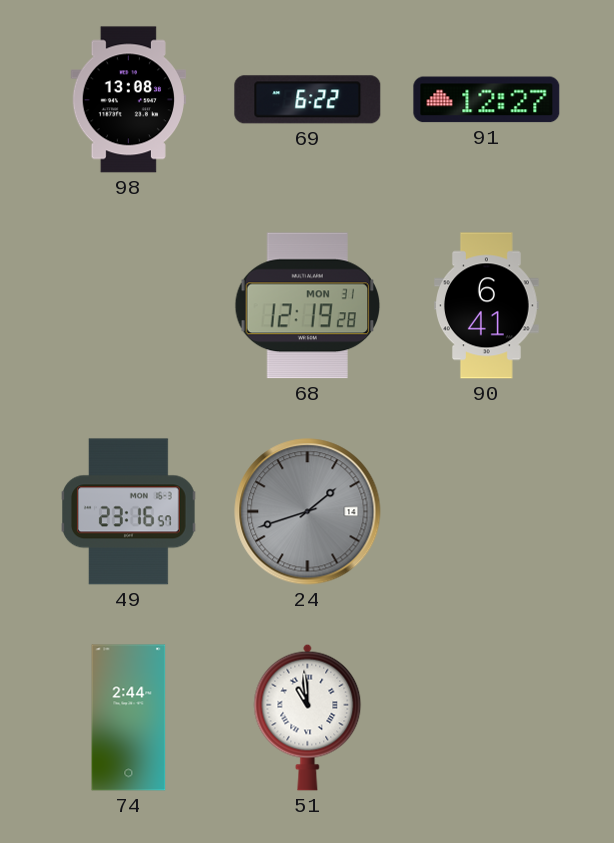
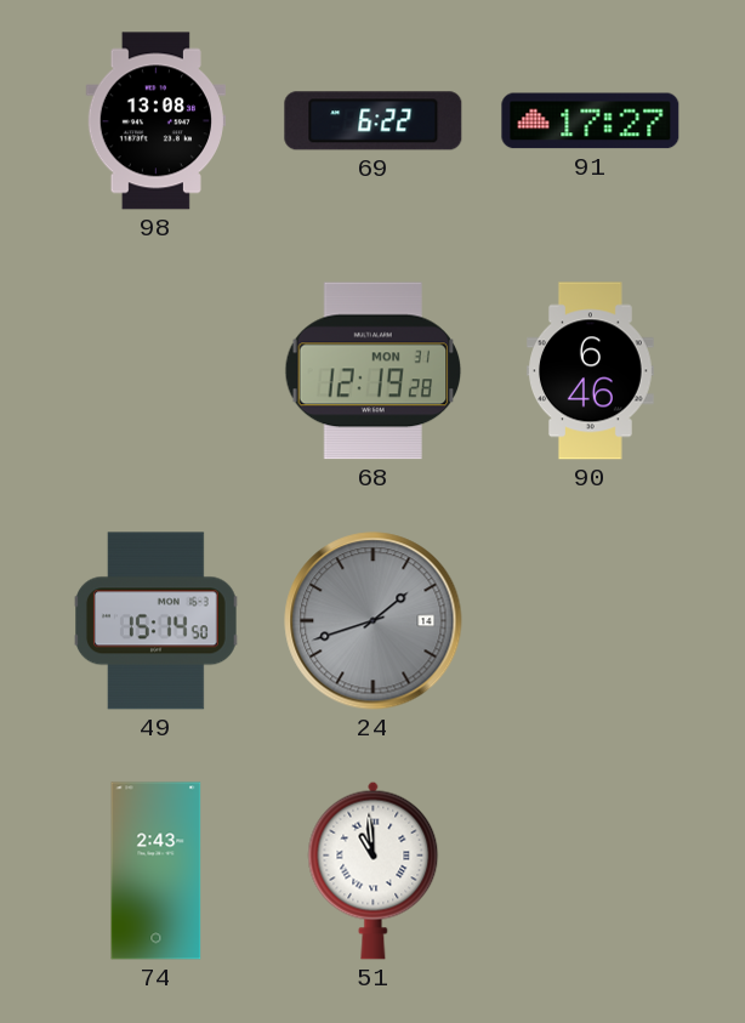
91: 12:27 -> 17:27 (591, 121)
90: 6:41 -> 6:46 (591, 371)
49: 23:16 -> 15:14 (157, 621)
74: 2:44 -> 2:43 (157, 871)
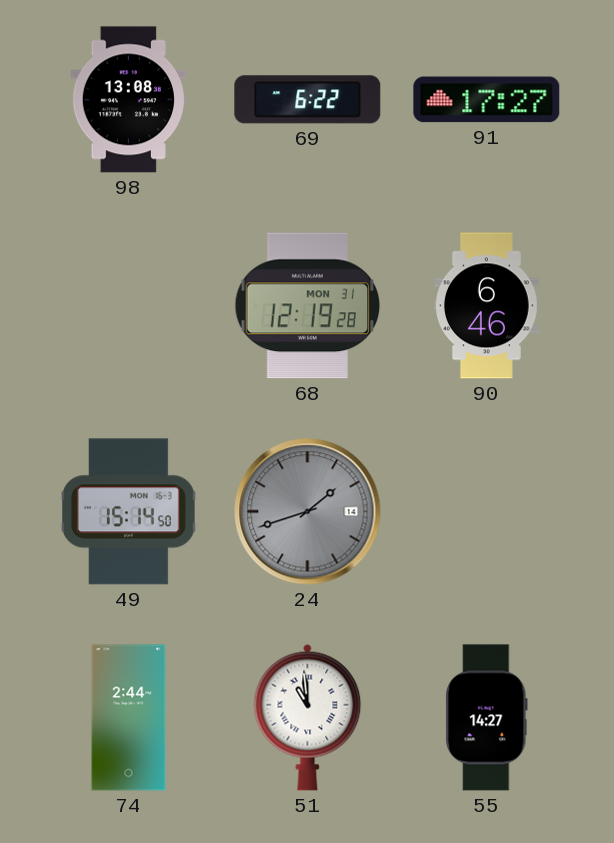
74: 2:43 -> 2:44 (129, 718)
55: none -> 14:27 (487, 718)
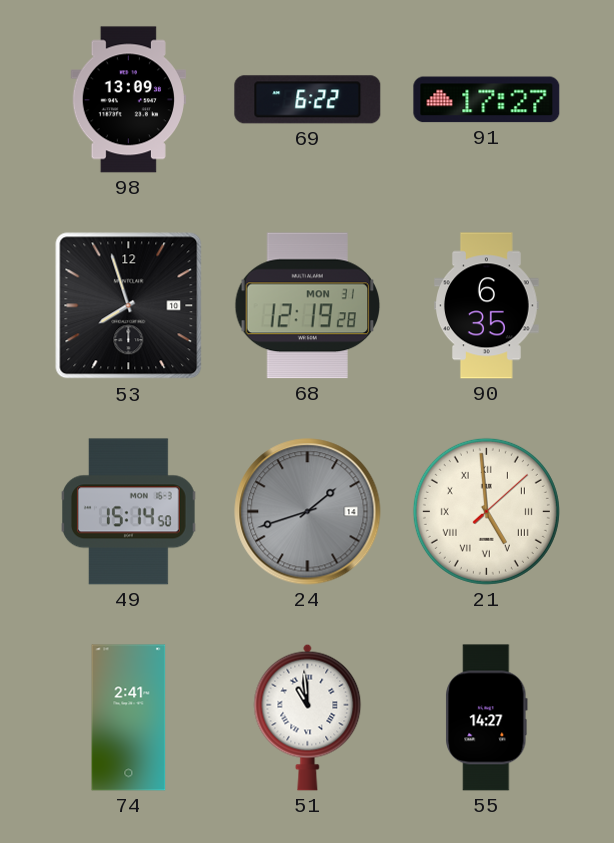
98: 13:08 -> 13:09 (128, 100)
53: none -> 7:57 (129, 306)
90: 6:46 -> 6:35 (487, 306)
21: none -> 4:59 (486, 511)
74: 2:44 -> 2:41 (129, 718)
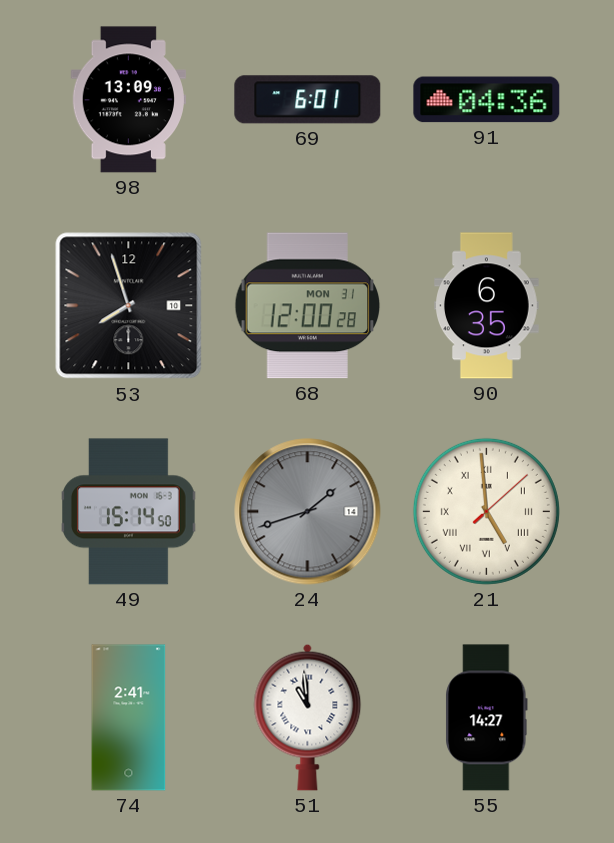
69: 6:22 -> 6:01 (308, 100)
91: 17:27 -> 04:36 (487, 100)
68: 12:19 -> 12:00 (308, 306)
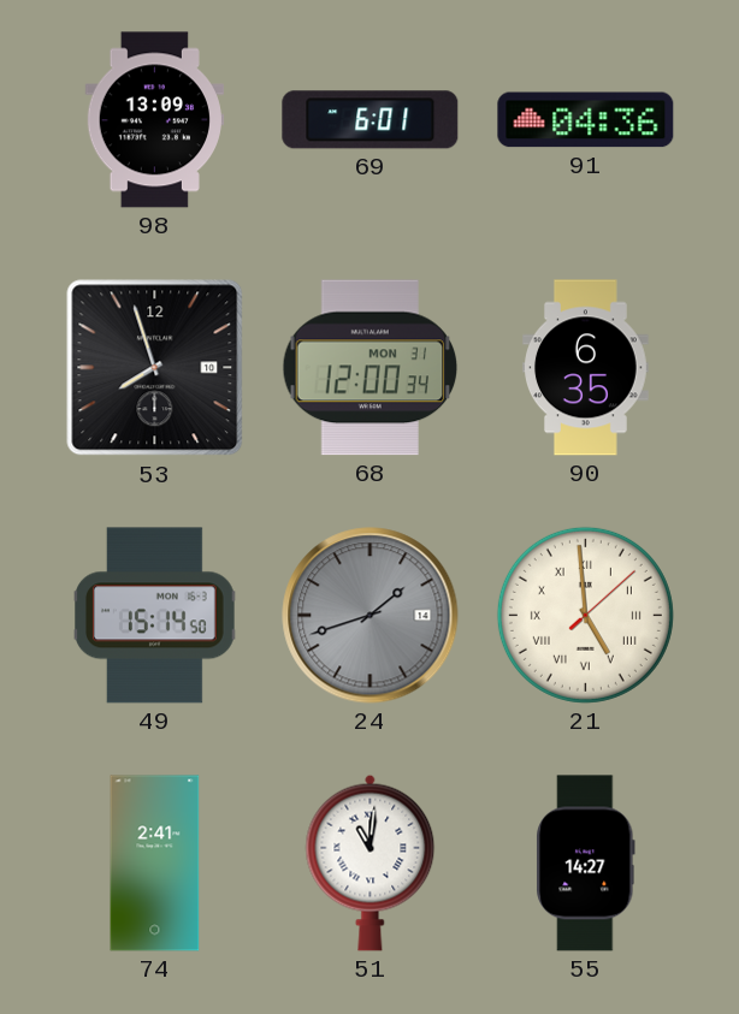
68: 12:00:28 -> 12:00:34 (371, 368)
51: 10:59 -> 11:01 (371, 862)
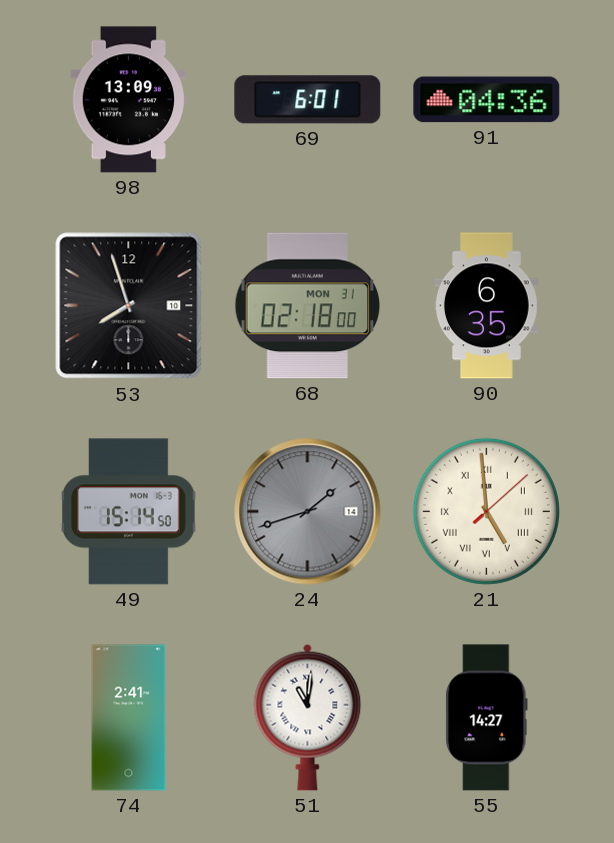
68: 12:00 -> 02:18 (308, 306)
